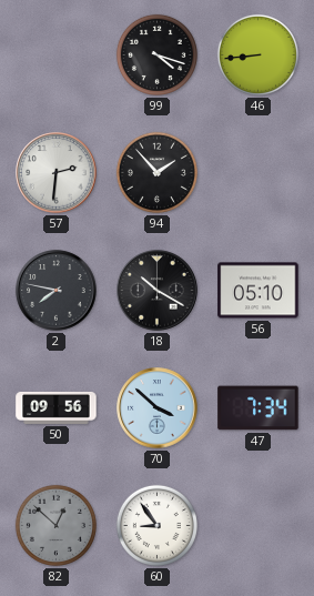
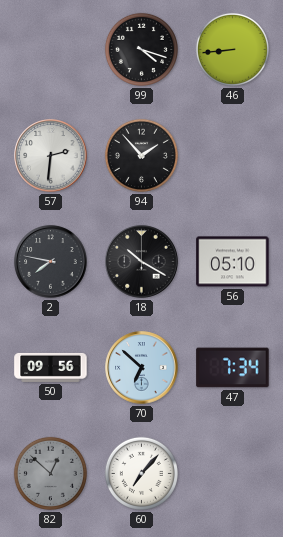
70: 3:52 -> 6:52 (142, 368)
60: 8:54 -> 7:07 (141, 473)
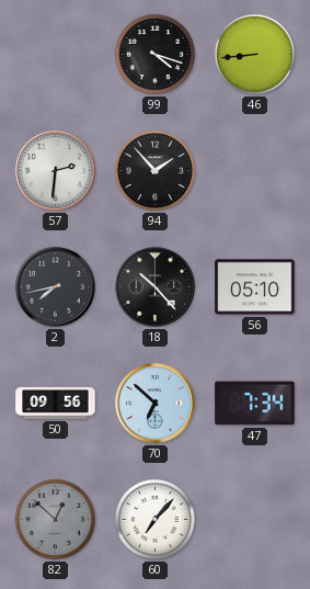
2: 7:47 -> 7:43 (56, 287)
18: 10:20 -> 10:23 (156, 287)
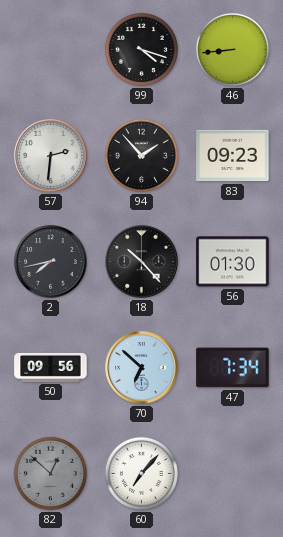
83: none -> 09:23 (233, 156)
56: 05:10 -> 01:30 (233, 262)
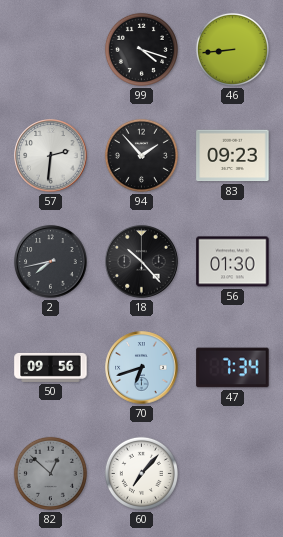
70: 6:52 -> 6:42 (142, 368)
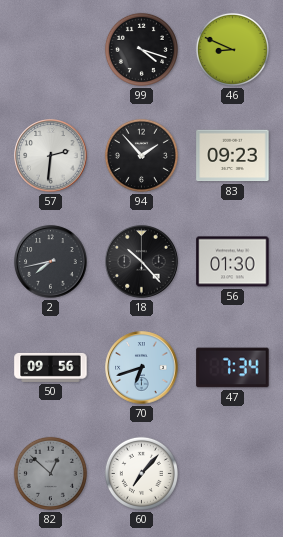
46: 8:44 -> 8:49 (232, 49)
